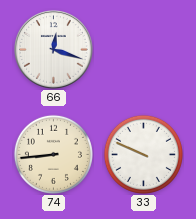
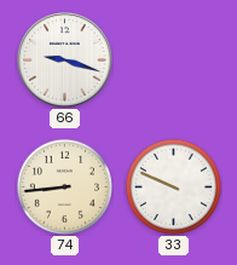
66: 12:18 -> 9:18 (65, 61)
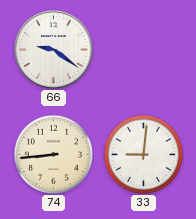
66: 9:18 -> 9:21 (54, 50)
33: 9:49 -> 9:01 (143, 154)
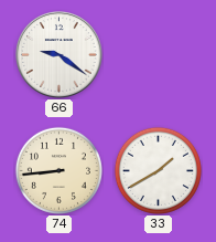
33: 9:01 -> 1:40 (158, 170)
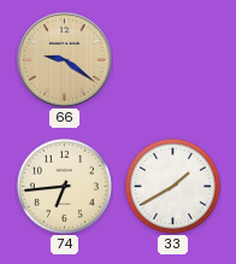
66 dial: white -> champagne (65, 60)
74: 8:44 -> 6:44 (64, 186)
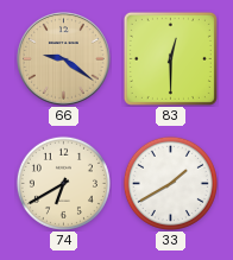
83: none -> 12:30 (170, 58)
74: 6:44 -> 6:40 (63, 183)
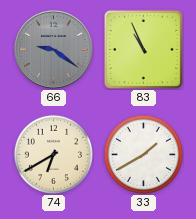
66 dial: champagne -> grey (54, 50)
83: 12:30 -> 10:56 (143, 49)
